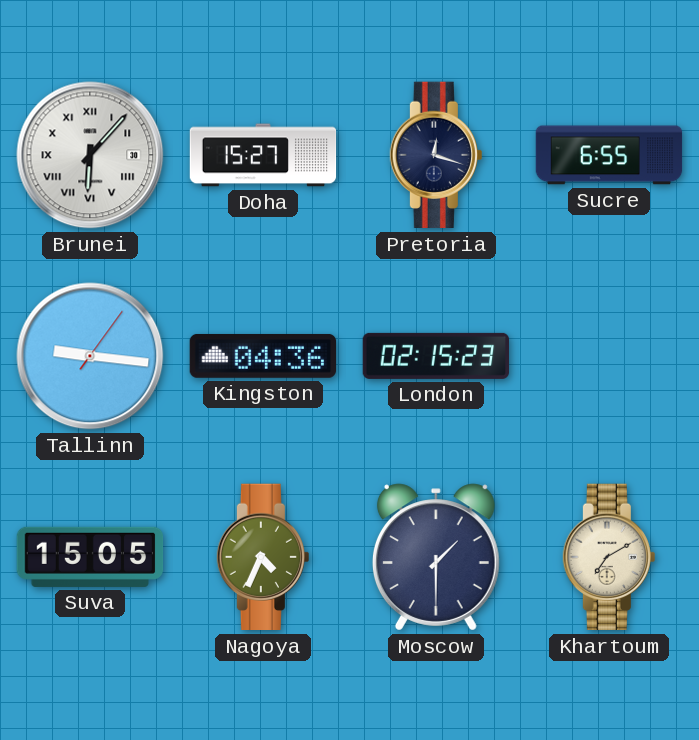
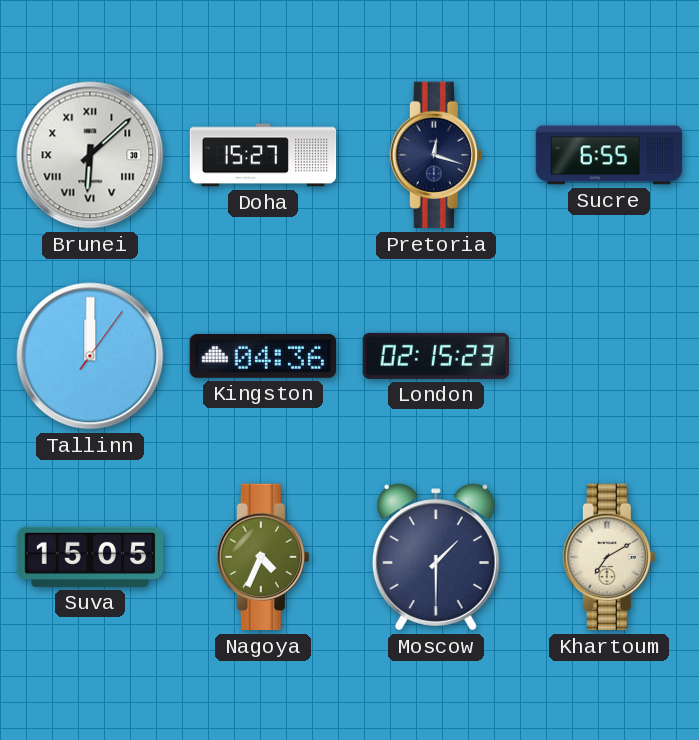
Brunei: 6:07 -> 6:08 (90, 155)
Tallinn: 9:16 -> 12:00 (90, 356)
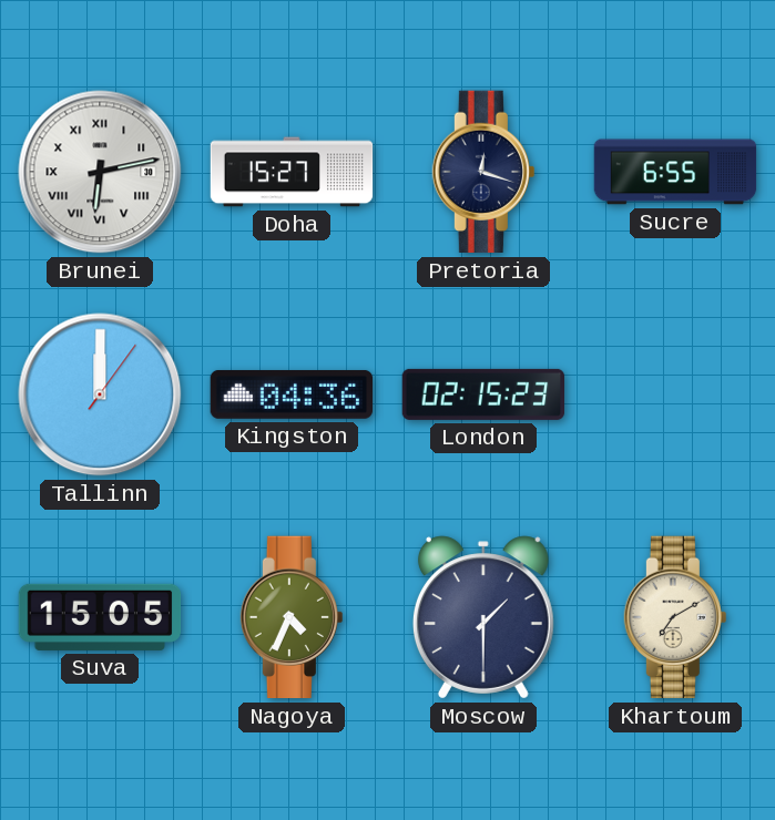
Brunei: 6:08 -> 6:13 (100, 172)
